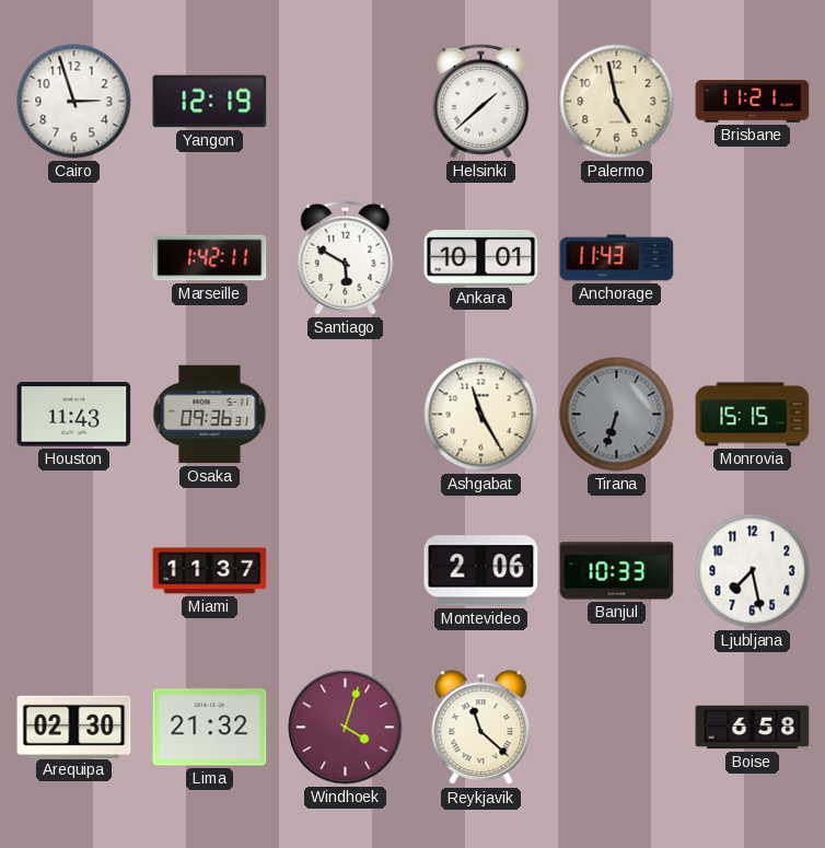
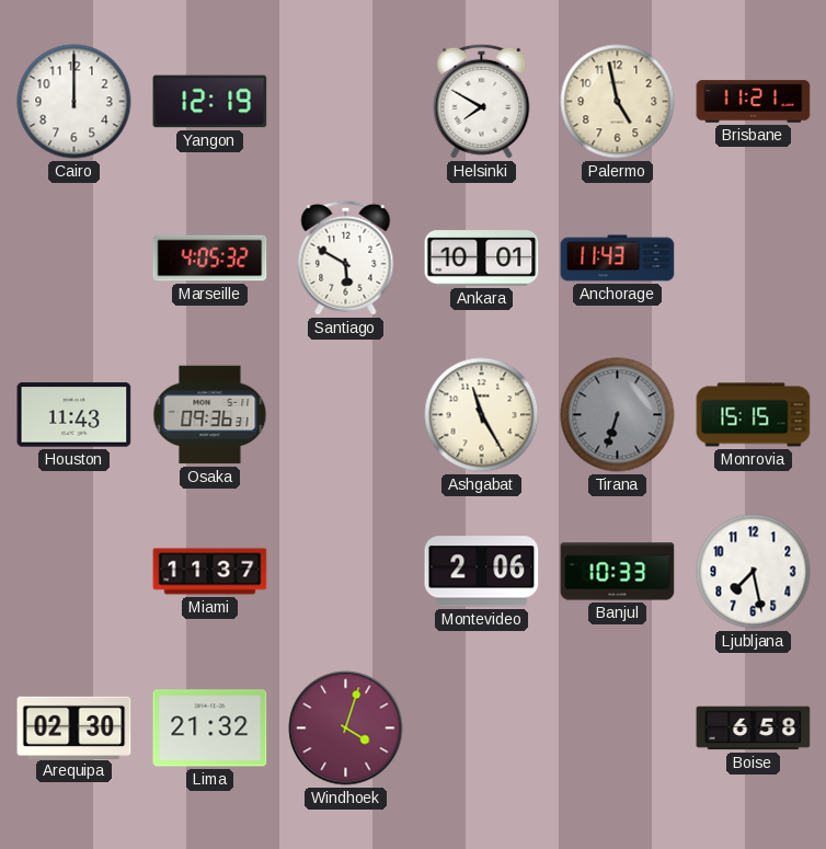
Cairo: 2:57 -> 12:00 (74, 102)
Helsinki: 1:38 -> 7:50 (482, 101)
Marseille: 1:42 -> 4:05 (210, 259)
Reykjavik: 11:22 -> none (481, 728)
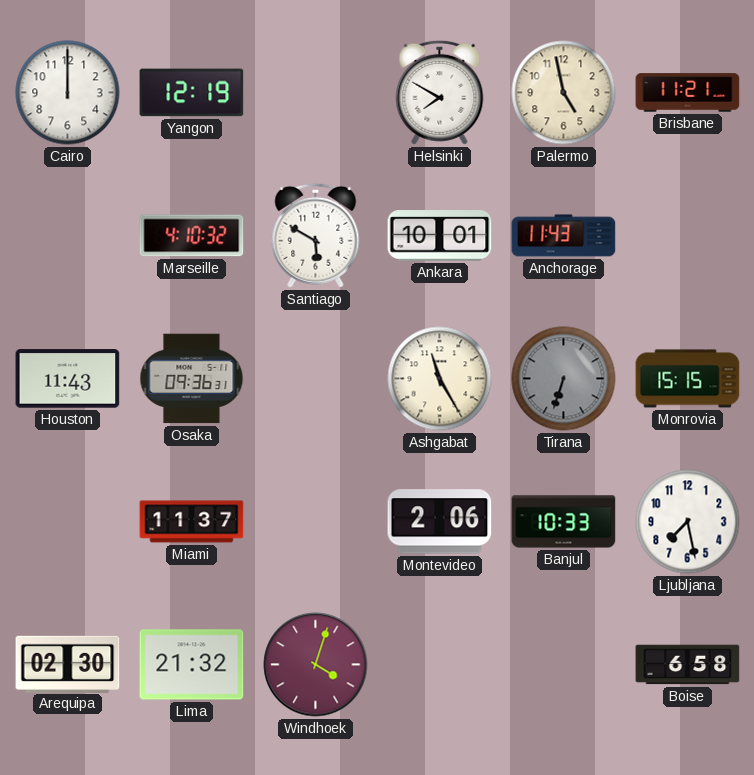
Marseille: 4:05 -> 4:10 (192, 236)
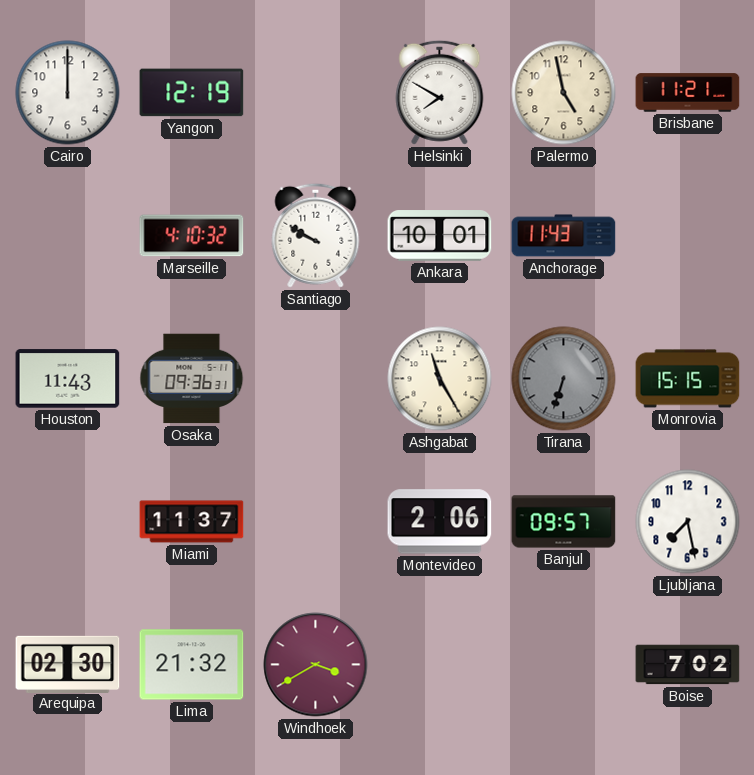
Santiago: 5:50 -> 9:50 (316, 235)
Banjul: 10:33 -> 09:57 (564, 522)
Windhoek: 4:03 -> 3:40 (316, 665)
Boise: 6:58 -> 7:02 (688, 665)
